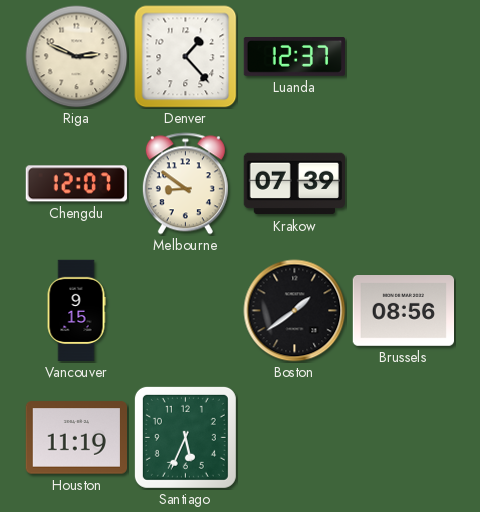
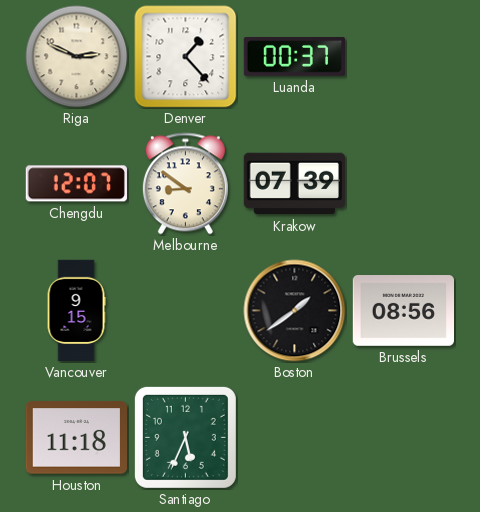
Luanda: 12:37 -> 00:37 (295, 57)
Houston: 11:19 -> 11:18 (76, 438)
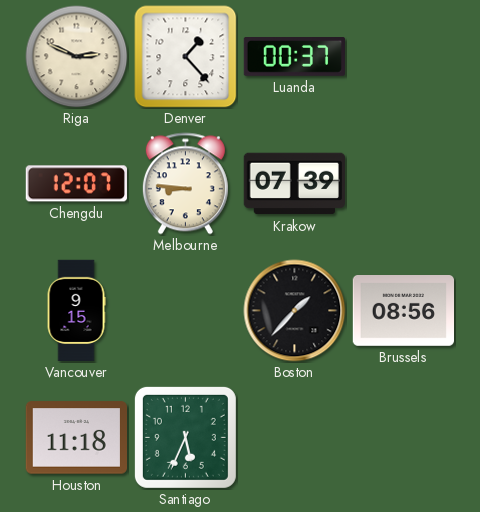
Melbourne: 8:51 -> 8:46 (185, 184)
Boston: 1:39 -> 1:37 (295, 311)
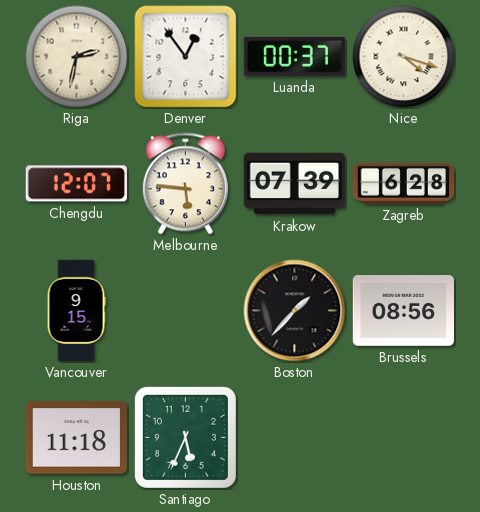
Riga: 2:49 -> 2:32 (77, 57)
Denver: 1:23 -> 12:54 (186, 57)
Nice: none -> 4:18 (404, 57)
Melbourne: 8:46 -> 5:46 (185, 184)
Zagreb: none -> 6:28 (404, 183)
